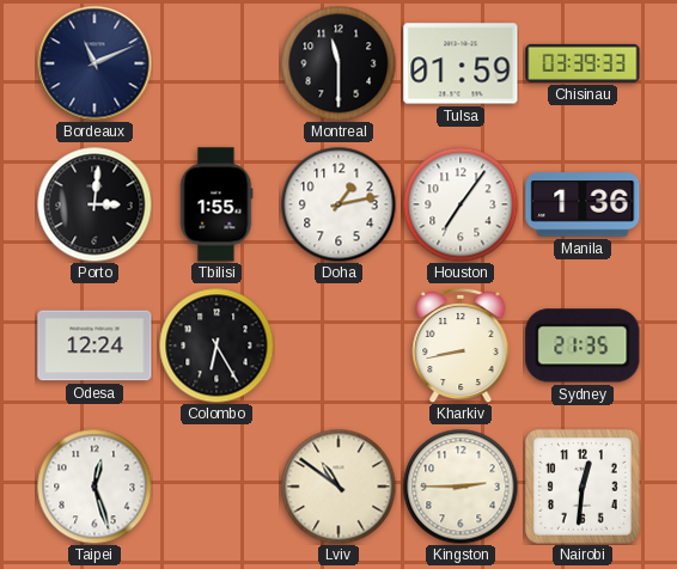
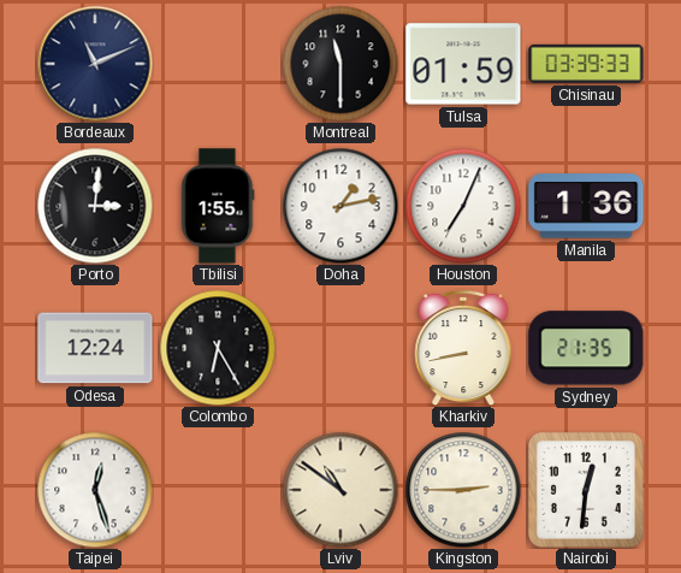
Houston: 7:06 -> 7:04 (463, 206)
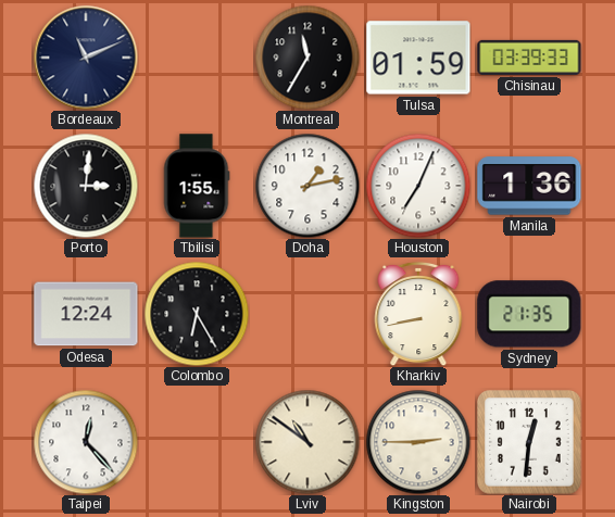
Montreal: 11:30 -> 11:35 (307, 58)
Taipei: 12:27 -> 12:23 (86, 442)
